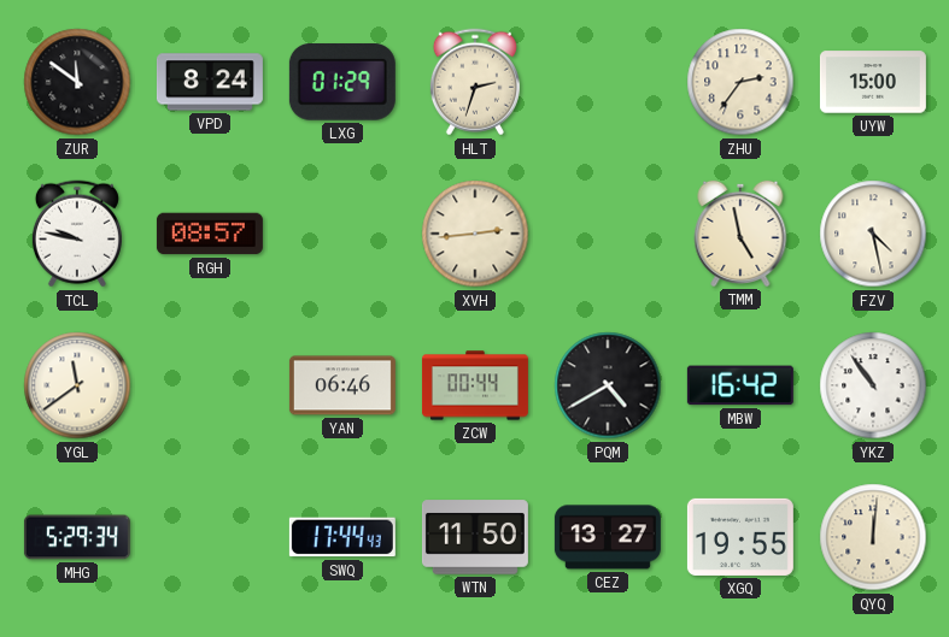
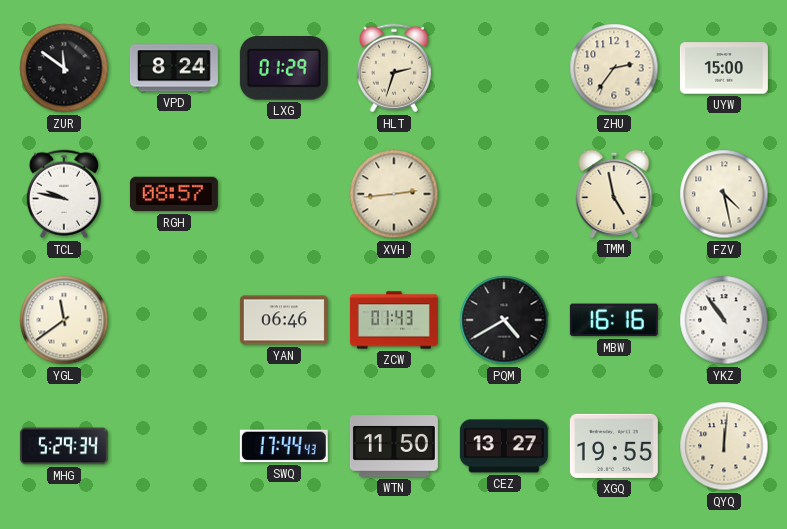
ZCW: 00:44 -> 01:43 (394, 320)
MBW: 16:42 -> 16:16 (614, 320)
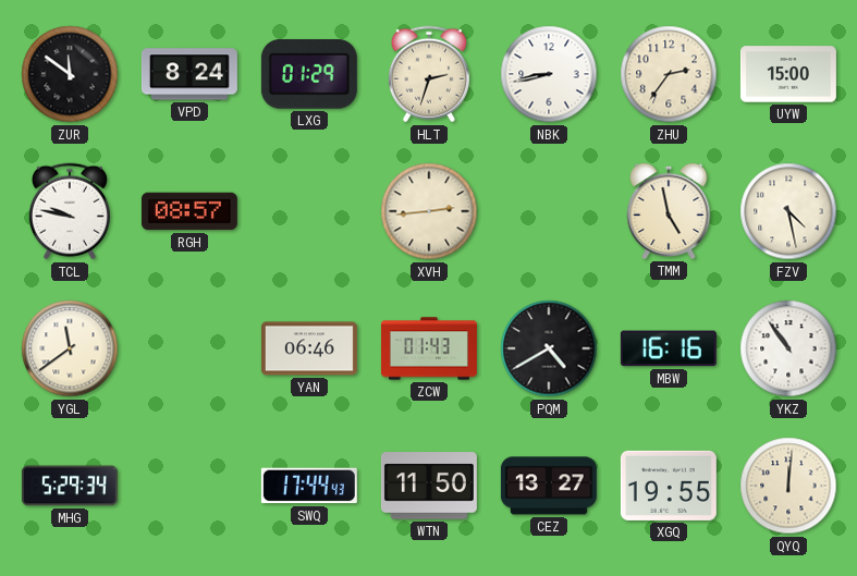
NBK: none -> 8:43 (549, 74)
